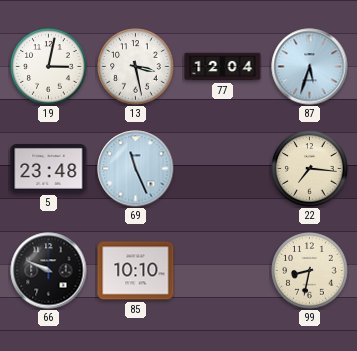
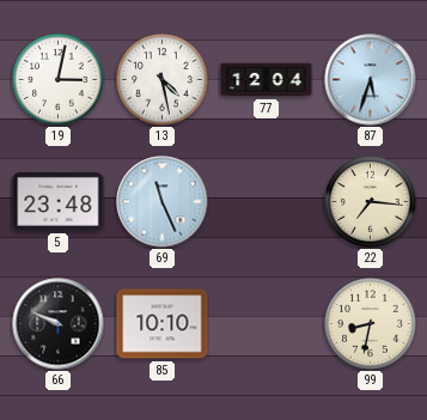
13: 3:28 -> 4:28 (163, 80)
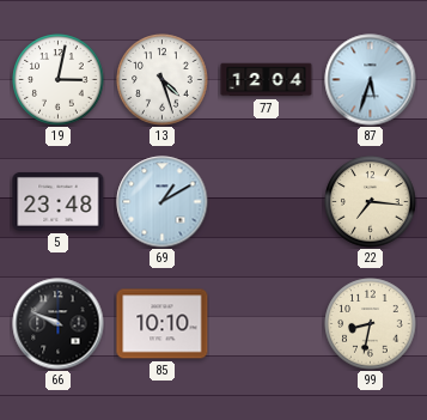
13: 4:28 -> 4:27 (163, 80)
69: 11:26 -> 1:10 (163, 202)
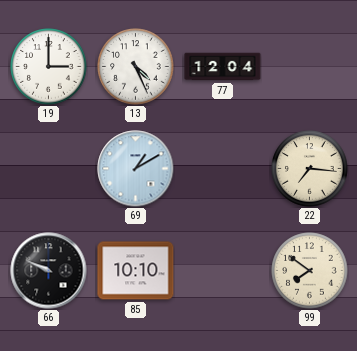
19: 3:02 -> 3:00 (49, 67)
13: 4:27 -> 4:26 (136, 67)
87: 5:33 -> none (371, 80)
5: 23:48 -> none (59, 201)
99: 8:32 -> 7:51 (310, 271)
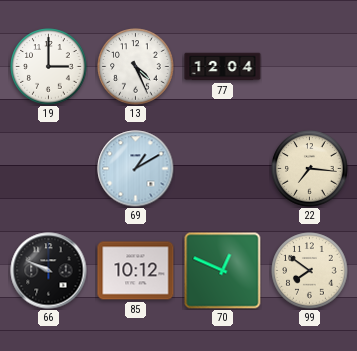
85: 10:10 -> 10:12 (136, 271)
70: none -> 12:49 (223, 271)
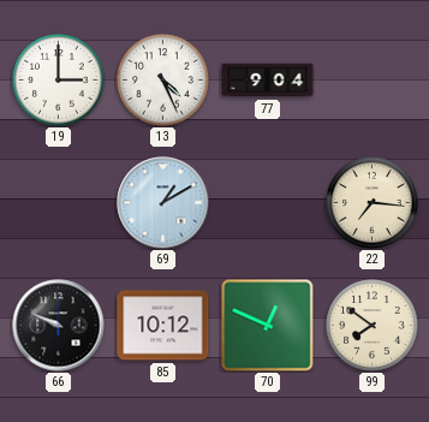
77: 12:04 -> 9:04 (268, 81)
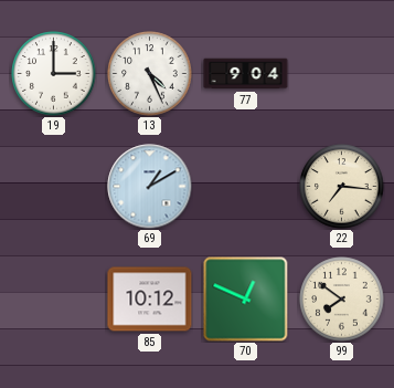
66: 9:49 -> none (59, 326)
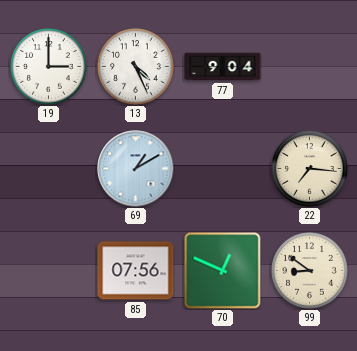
85: 10:12 -> 07:56 (136, 271)
99: 7:51 -> 8:51 (310, 271)
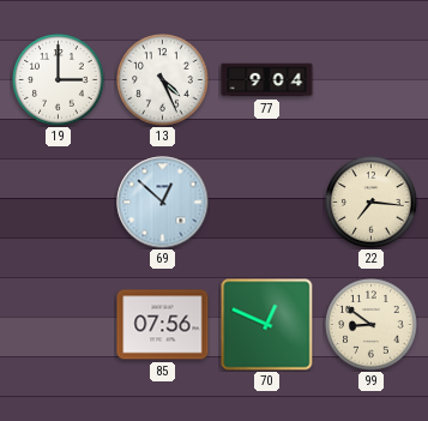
69: 1:10 -> 12:52 (163, 203)
